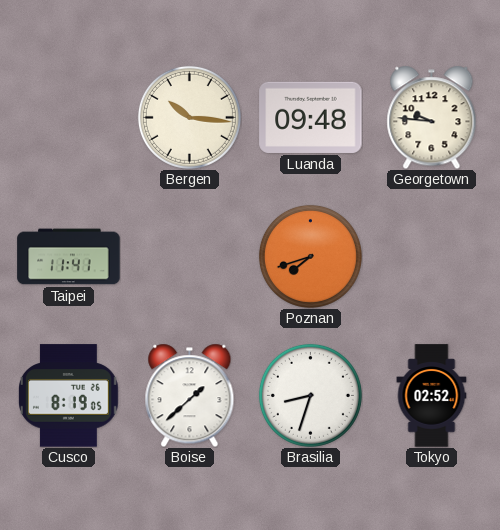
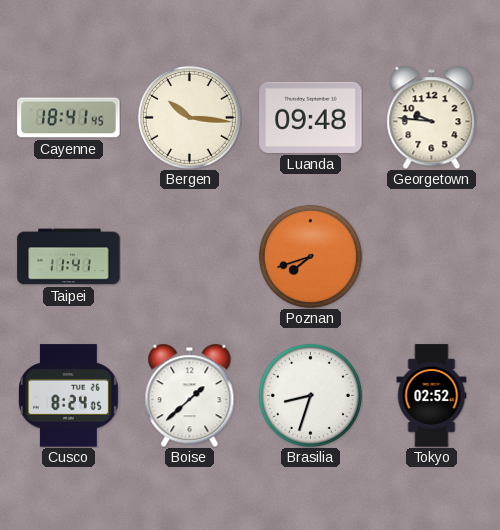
Cayenne: none -> 18:41 (69, 118)
Cusco: 8:19 -> 8:24 (69, 396)
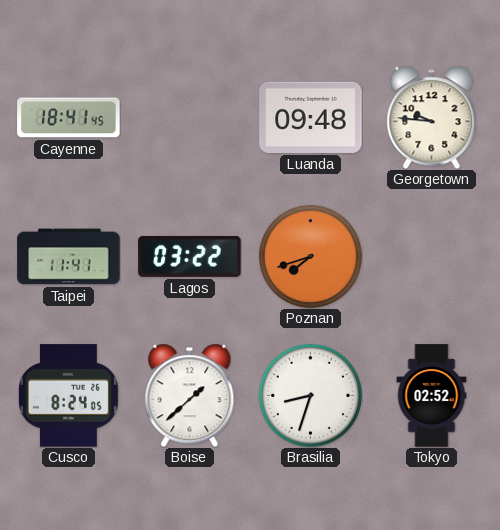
Bergen: 10:16 -> none (189, 117)
Lagos: none -> 03:22 (190, 256)
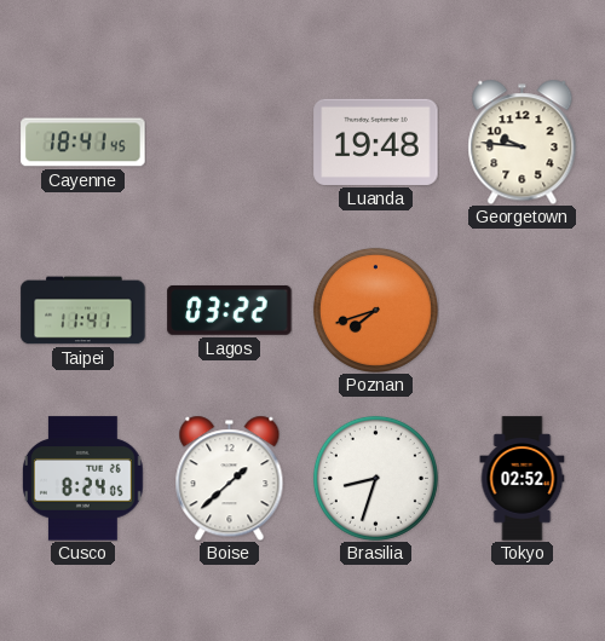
Luanda: 09:48 -> 19:48 (376, 142)
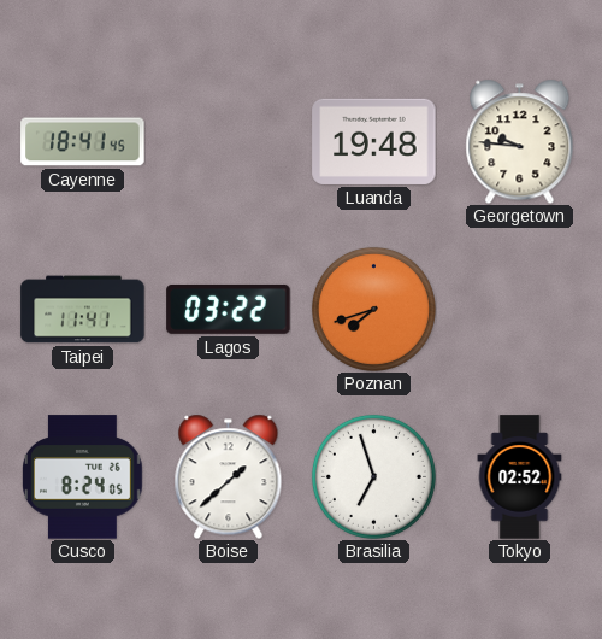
Brasilia: 8:33 -> 6:57 (373, 476)
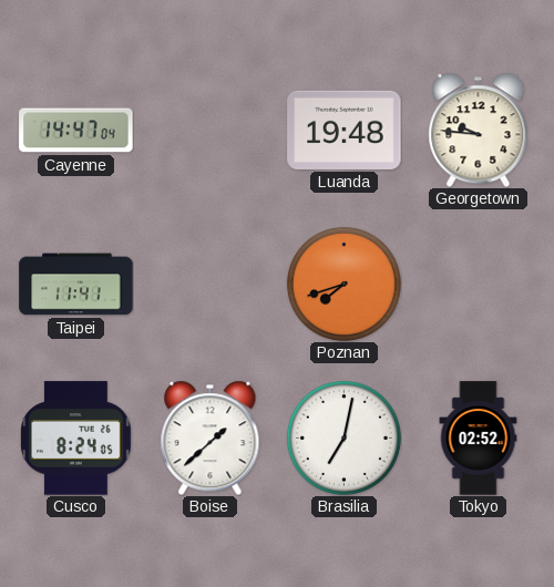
Cayenne: 18:41 -> 14:47 (76, 131)
Lagos: 03:22 -> none (229, 309)
Brasilia: 6:57 -> 7:02 (343, 437)
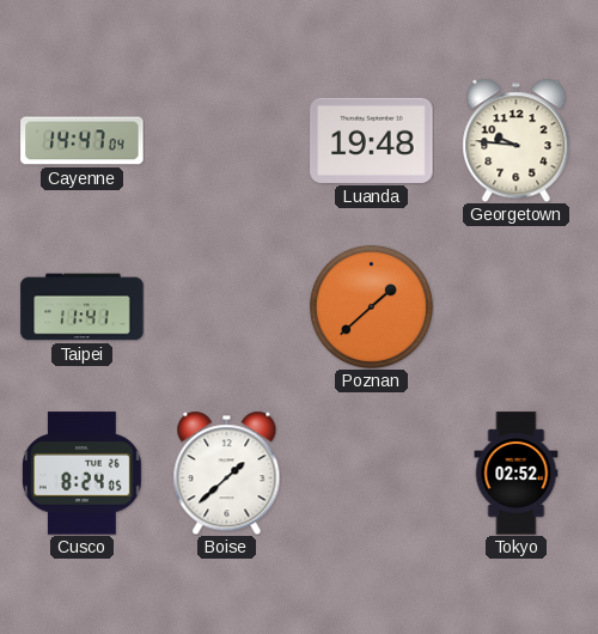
Poznan: 7:42 -> 1:38 (371, 306)
Brasilia: 7:02 -> none (343, 437)
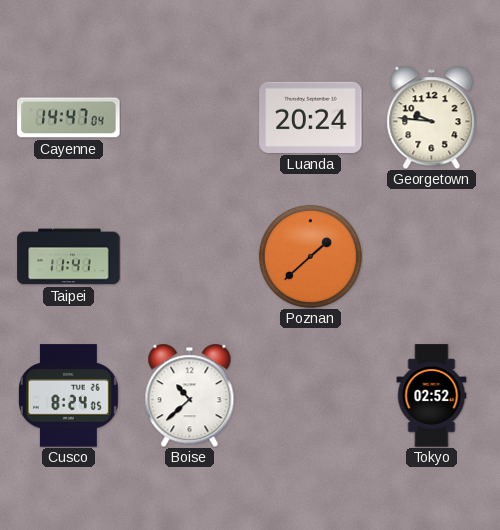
Luanda: 19:48 -> 20:24 (311, 117)
Boise: 1:38 -> 10:38 (190, 395)
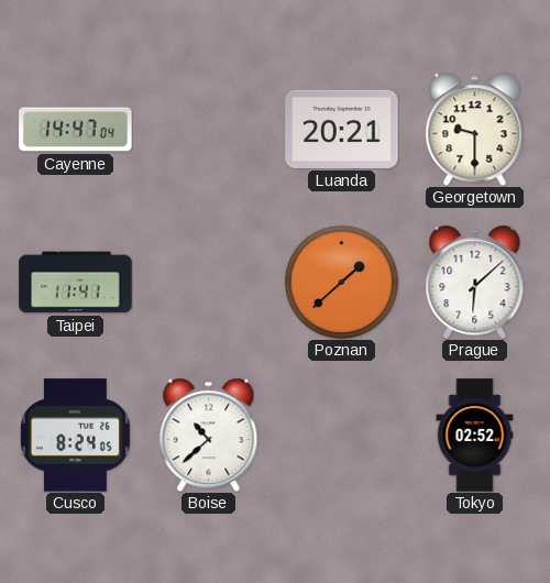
Luanda: 20:24 -> 20:21 (342, 129)
Georgetown: 9:46 -> 9:30 (475, 129)
Prague: none -> 6:08 (475, 282)
